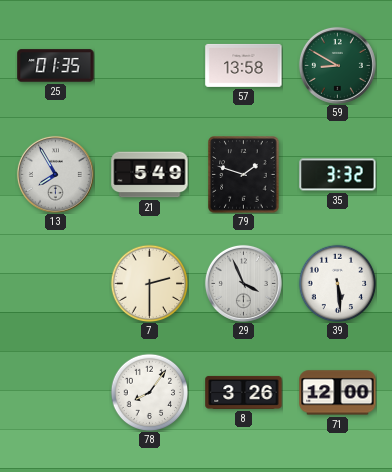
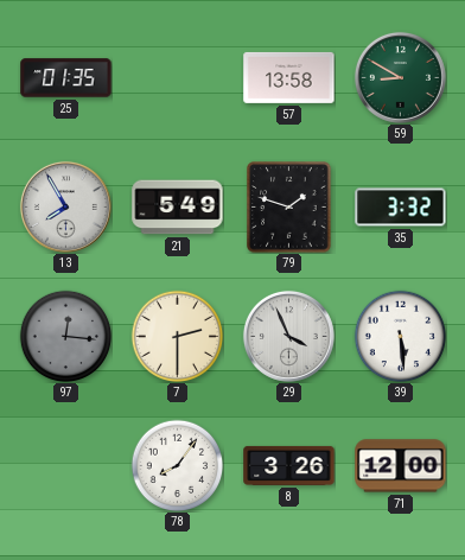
97: none -> 12:16 (65, 336)
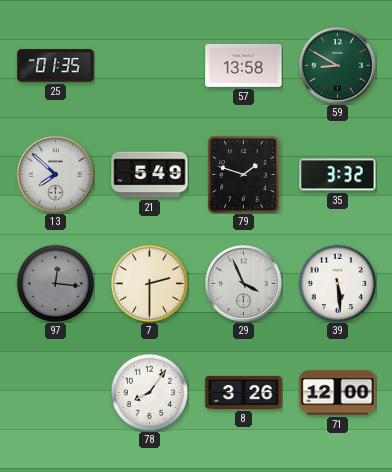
13: 7:55 -> 7:52 (55, 174)
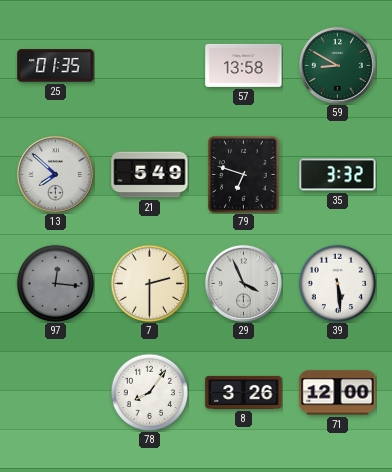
79: 1:48 -> 6:48 (244, 175)
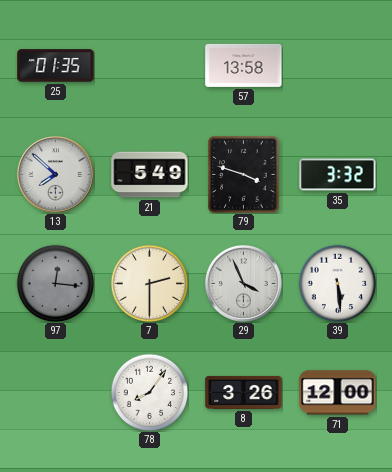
59: 8:50 -> none (337, 65)
79: 6:48 -> 3:48 (244, 175)
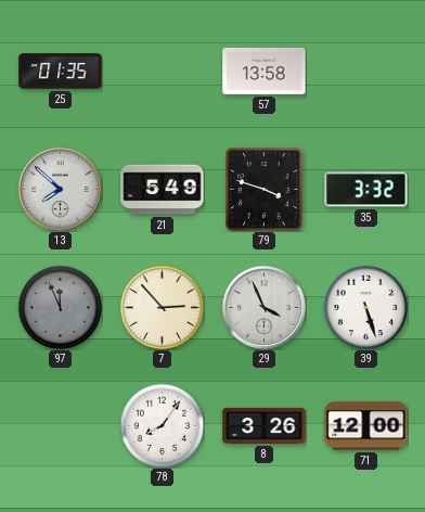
97: 12:16 -> 11:56 (60, 307)
7: 2:30 -> 2:53 (162, 307)
39: 5:29 -> 5:27 (365, 307)
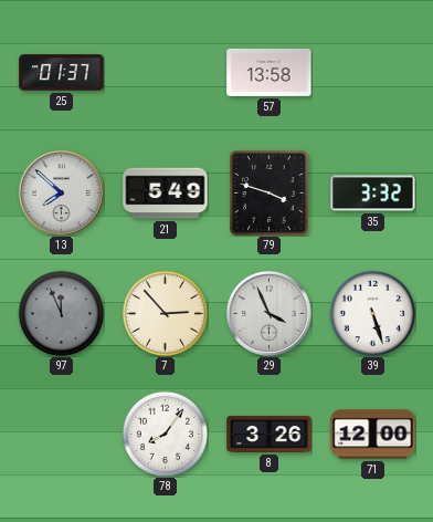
25: 01:35 -> 01:37 (62, 73)
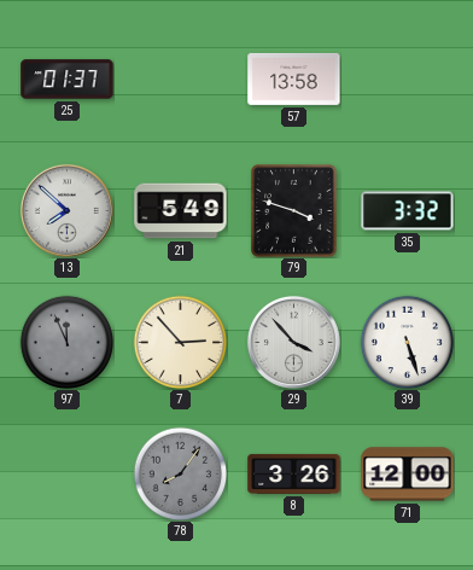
29: 3:56 -> 3:53 (293, 342)
78 dial: white -> grey (180, 473)
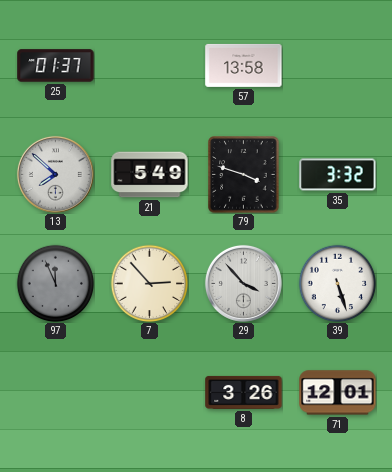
78: 8:06 -> none (180, 473)
71: 12:00 -> 12:01 (338, 393)
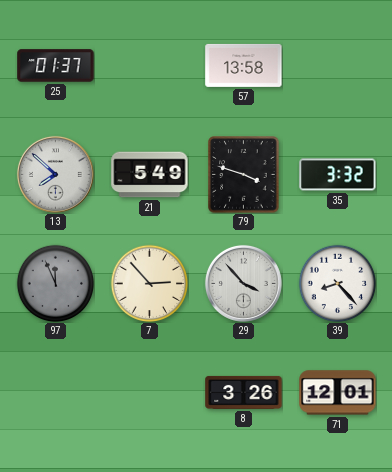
39: 5:27 -> 8:23 (337, 283)
